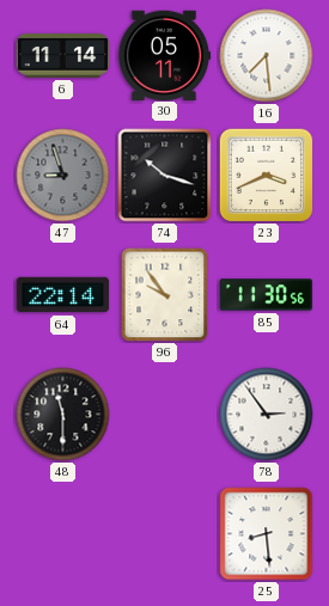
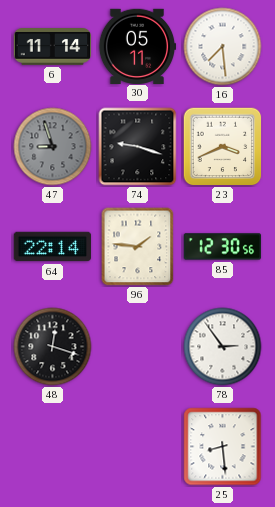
74: 10:18 -> 9:18 (138, 147)
96: 9:54 -> 1:46 (138, 247)
85: 11:30 -> 12:30 (223, 247)
48: 11:30 -> 12:18 (53, 347)
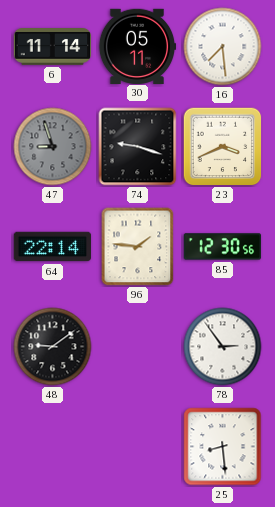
48: 12:18 -> 9:09 (53, 347)
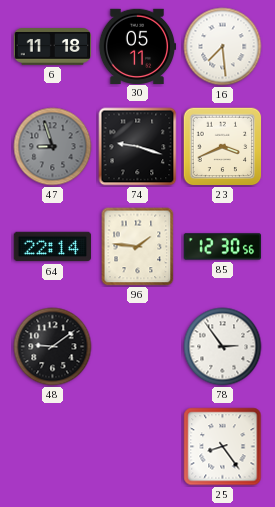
6: 11:14 -> 11:18 (53, 47)
25: 8:29 -> 8:24 (223, 447)
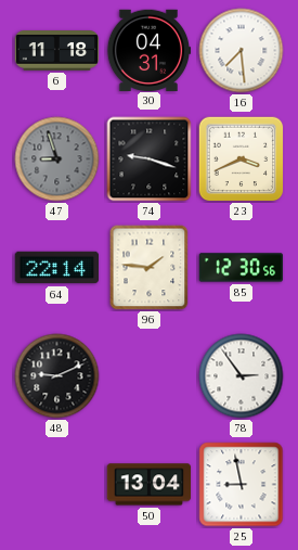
30: 05:11 -> 04:31 (148, 50)
48: 9:09 -> 9:11 (57, 376)
50: none -> 13:04 (150, 485)
25: 8:24 -> 8:58 (242, 485)
